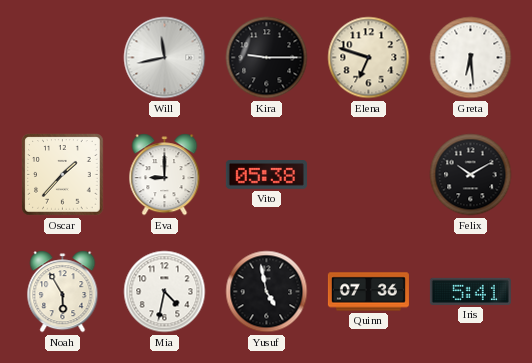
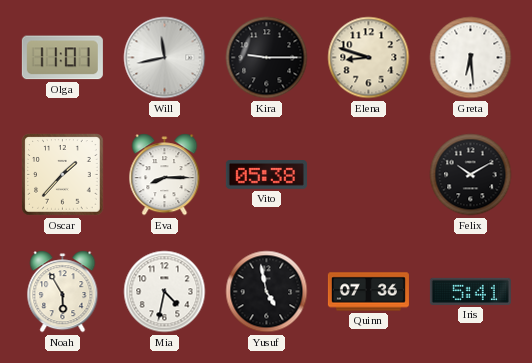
Olga: none -> 11:01 (62, 58)
Elena: 6:48 -> 8:48 (369, 58)
Eva: 9:00 -> 8:15 (165, 175)
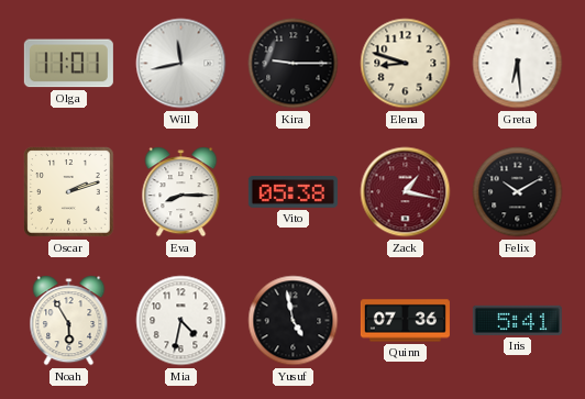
Oscar: 1:37 -> 2:12 (69, 192)
Zack: none -> 1:17 (406, 192)
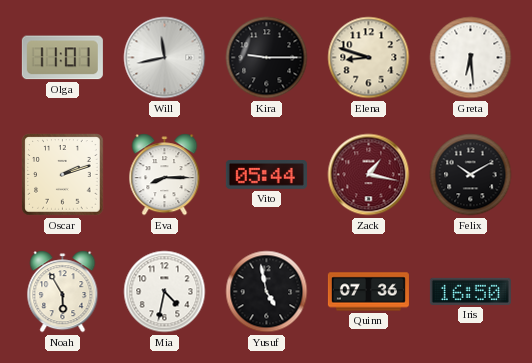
Vito: 05:38 -> 05:44 (266, 175)
Iris: 5:41 -> 16:50 (470, 291)
